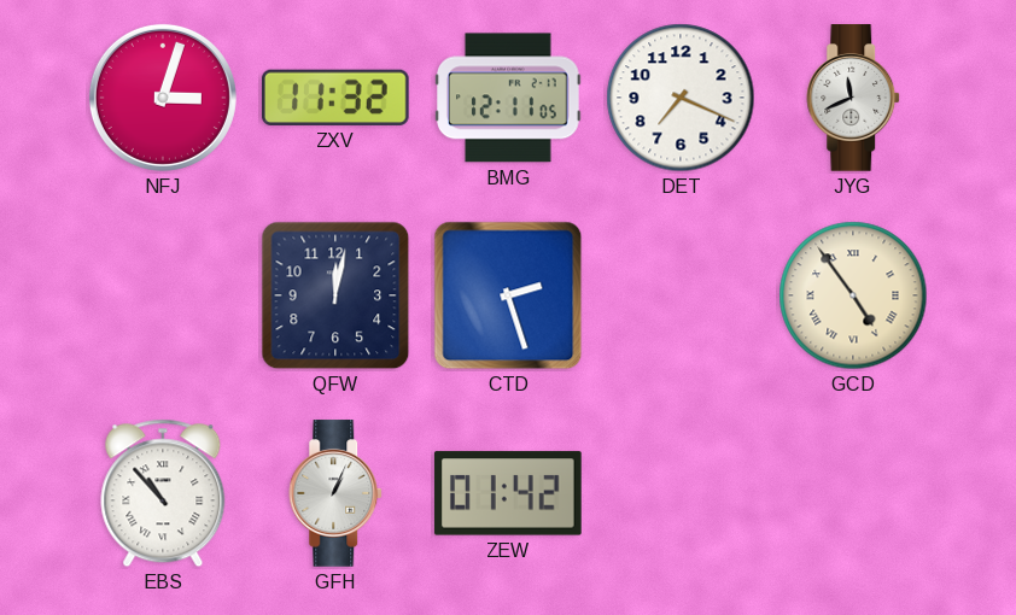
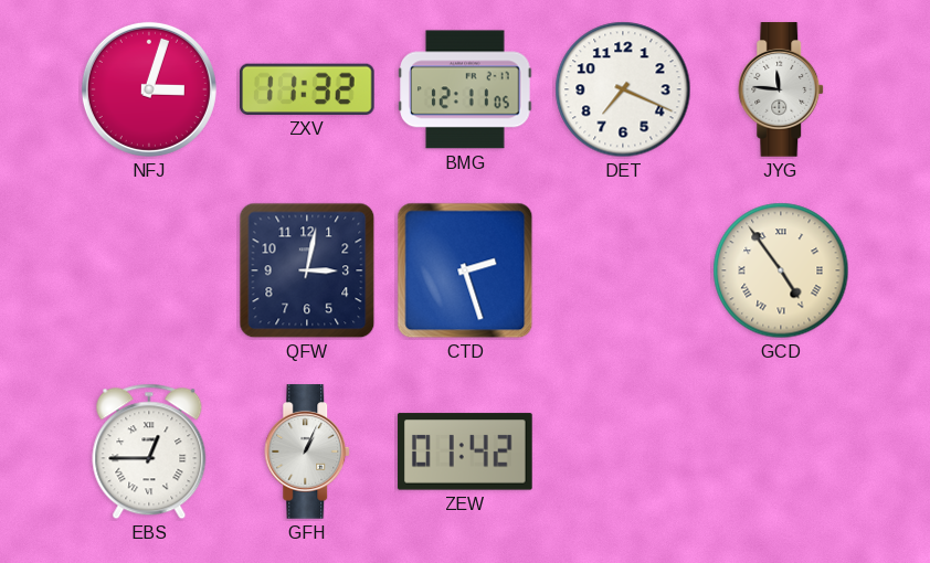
JYG: 11:41 -> 11:46 (782, 89)
QFW: 12:02 -> 3:02 (307, 270)
EBS: 10:53 -> 12:45 (149, 452)
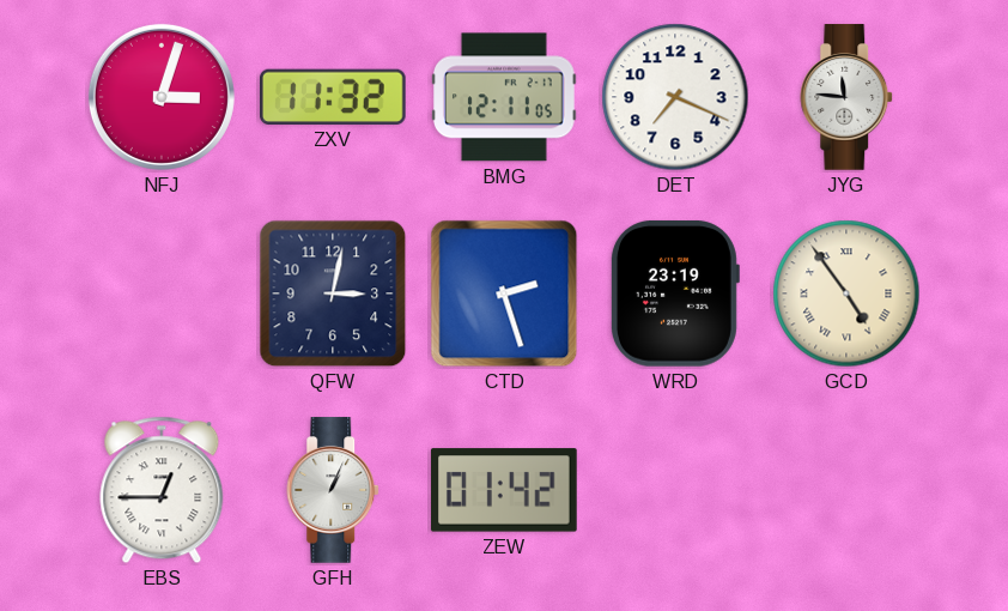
WRD: none -> 23:19 (674, 294)
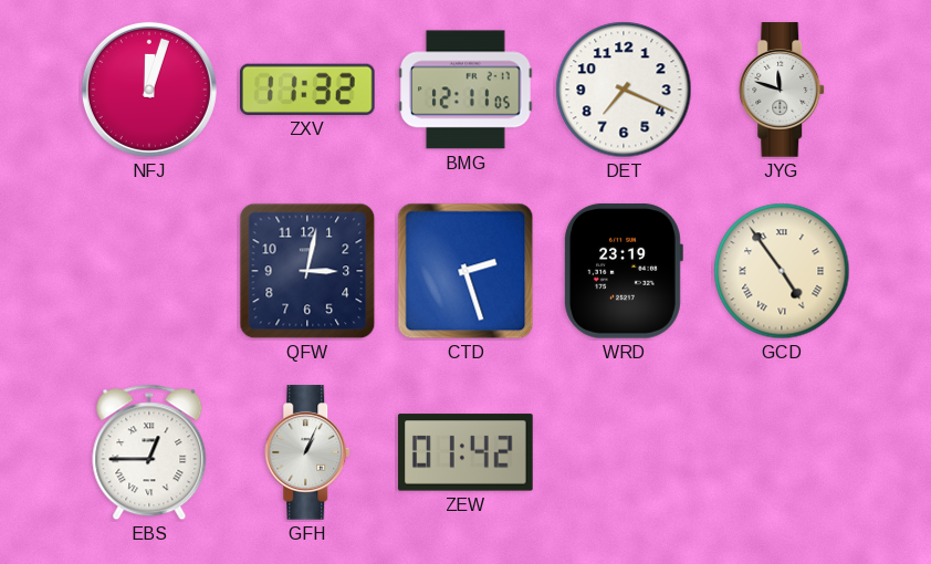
NFJ: 3:03 -> 12:03 (149, 90)
JYG: 11:46 -> 11:48 (783, 90)
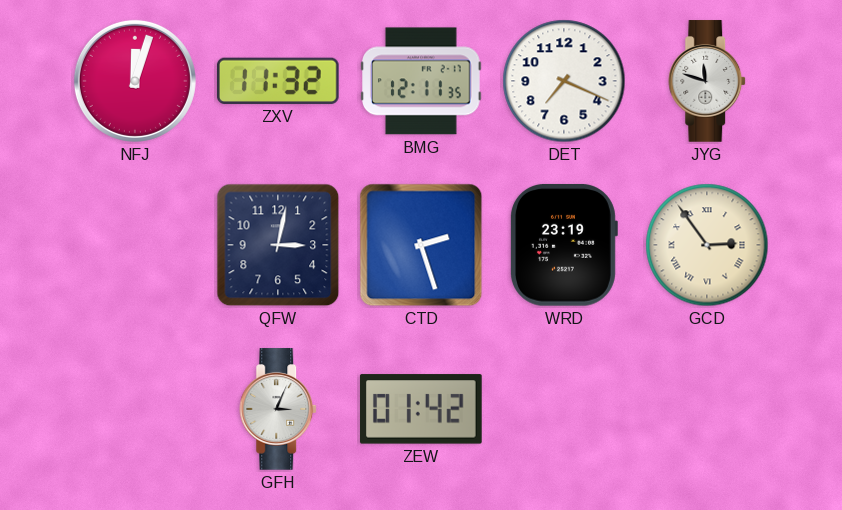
BMG: 12:11:05 -> 12:11:35 (422, 81)
GCD: 4:54 -> 2:54 (707, 245)
EBS: 12:45 -> none (149, 452)
GFH: 1:04 -> 3:04 (279, 409)
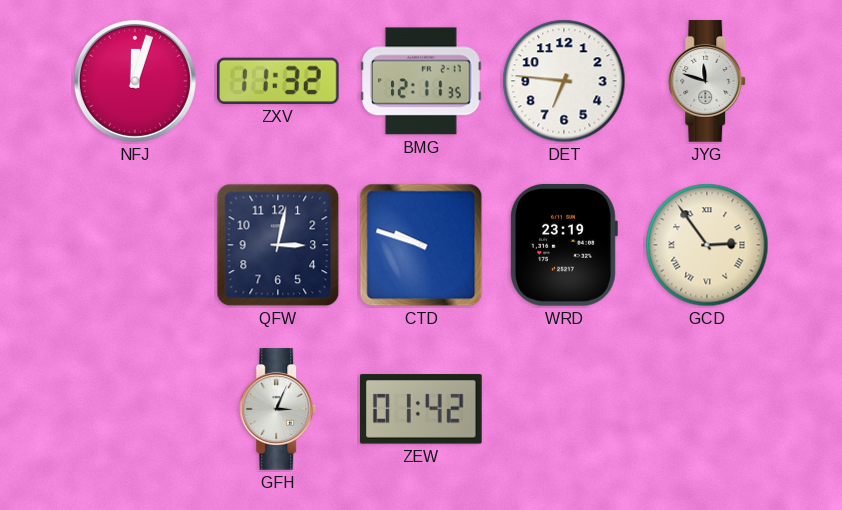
DET: 7:19 -> 6:46 (564, 81)
CTD: 2:27 -> 9:48 (421, 245)
